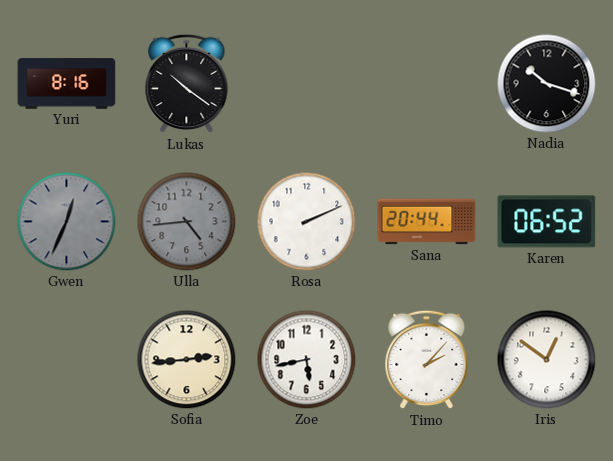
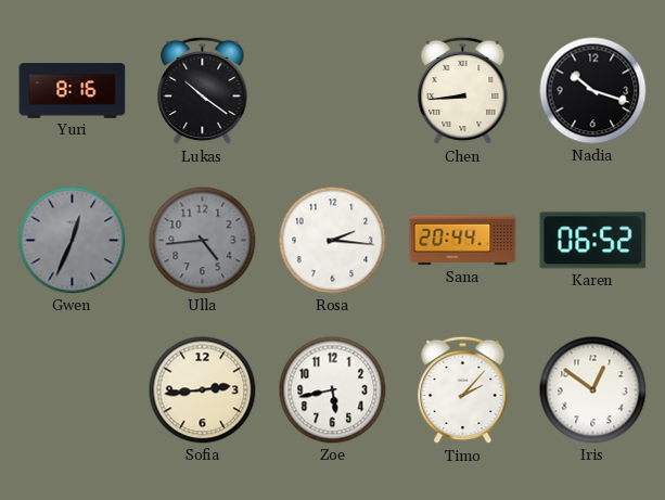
Chen: none -> 8:44 (463, 91)
Rosa: 2:11 -> 2:16 (333, 241)
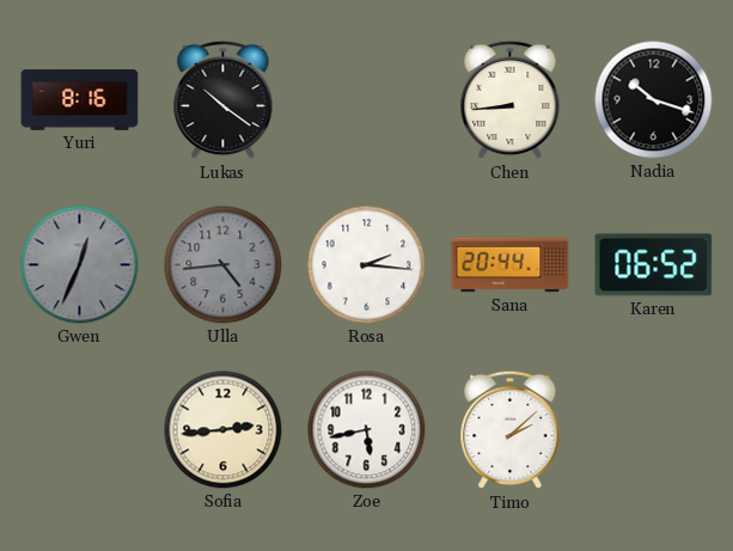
Timo: 2:07 -> 2:08 (511, 430)
Iris: 12:51 -> none (593, 390)
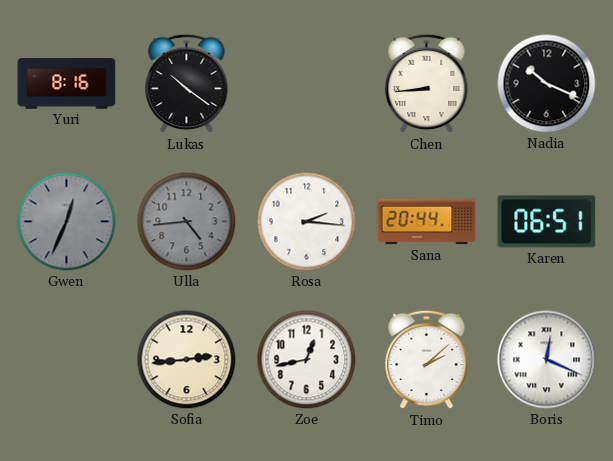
Nadia: 10:18 -> 10:19 (547, 84)
Karen: 06:52 -> 06:51 (547, 222)
Zoe: 5:43 -> 12:43 (307, 360)
Boris: none -> 12:19 (547, 360)
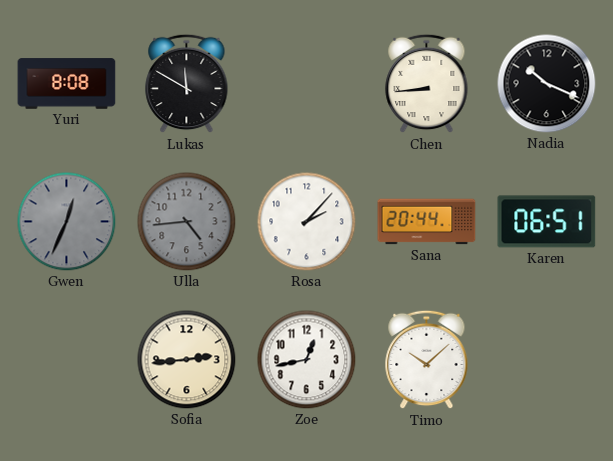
Yuri: 8:16 -> 8:08 (67, 84)
Lukas: 10:21 -> 11:50 (187, 84)
Rosa: 2:16 -> 2:07 (307, 222)
Timo: 2:08 -> 10:08 (427, 360)
Boris: 12:19 -> none (547, 360)
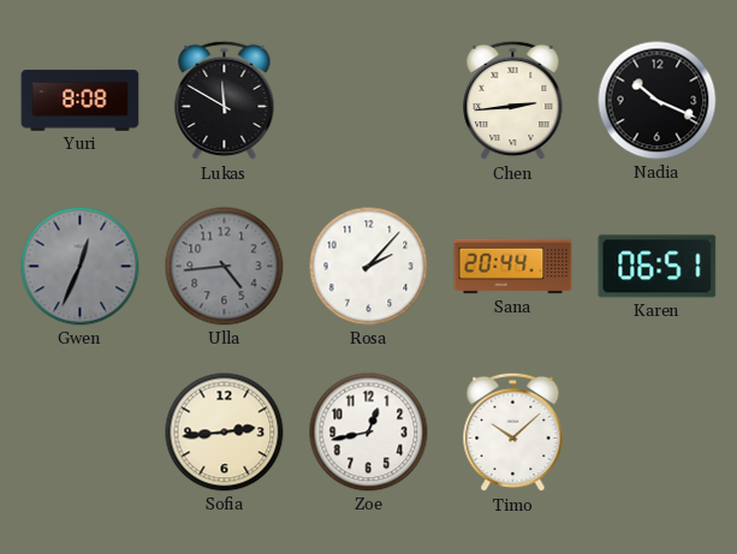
Chen: 8:44 -> 2:44 (513, 101)
